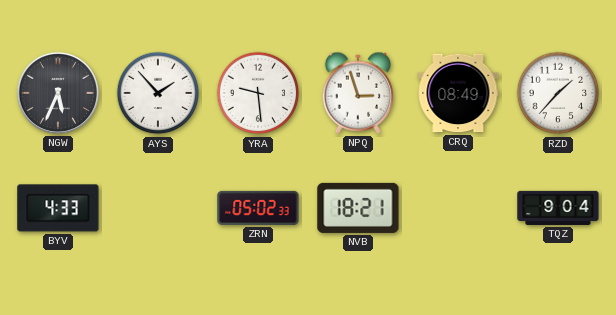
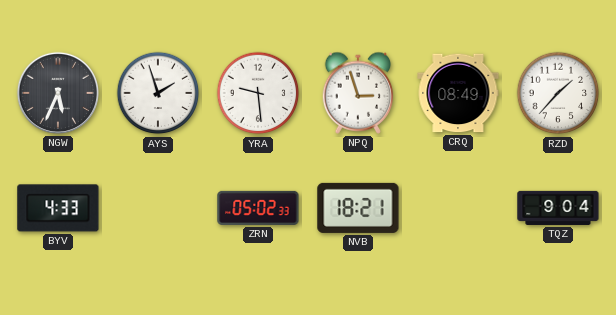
AYS: 1:53 -> 1:57 (158, 93)
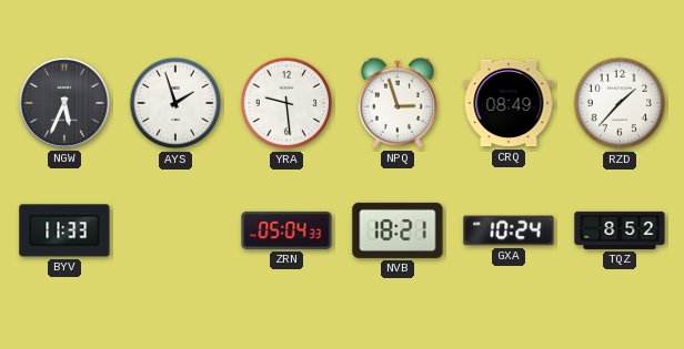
BYV: 4:33 -> 11:33 (64, 230)
ZRN: 05:02 -> 05:04 (286, 230)
GXA: none -> 10:24 (509, 230)
TQZ: 9:04 -> 8:52 (620, 230)
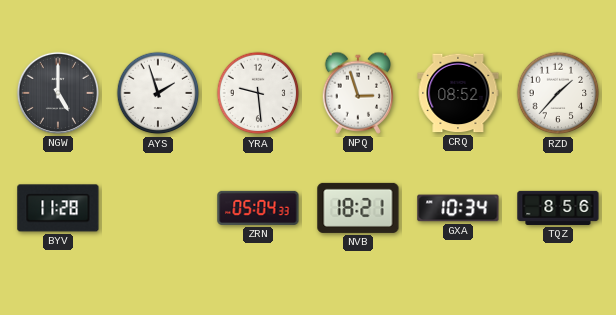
NGW: 5:34 -> 5:00 (58, 93)
CRQ: 08:49 -> 08:52 (458, 93)
BYV: 11:33 -> 11:28 (58, 208)
GXA: 10:24 -> 10:34 (458, 208)
TQZ: 8:52 -> 8:56 (558, 208)
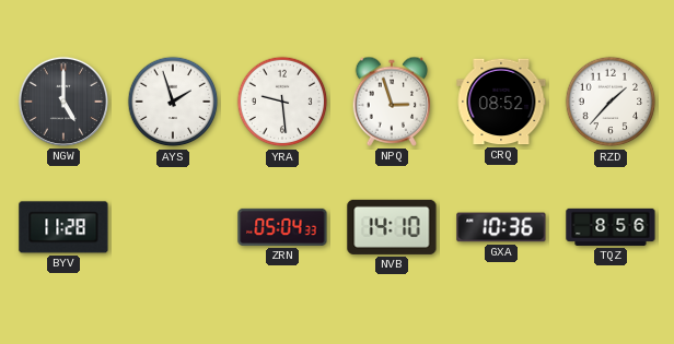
NVB: 18:21 -> 14:10 (392, 227)
GXA: 10:34 -> 10:36 (501, 227)
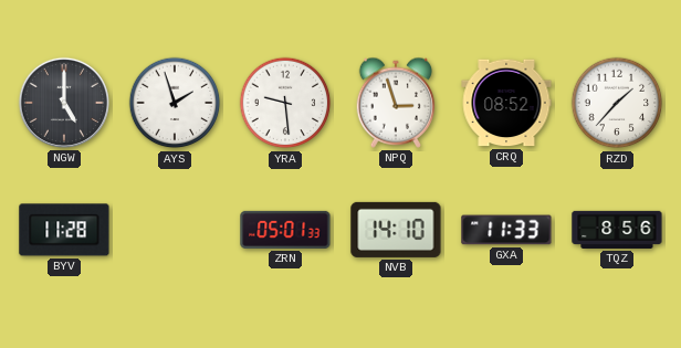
ZRN: 05:04 -> 05:01 (285, 230)
GXA: 10:36 -> 11:33 (506, 230)
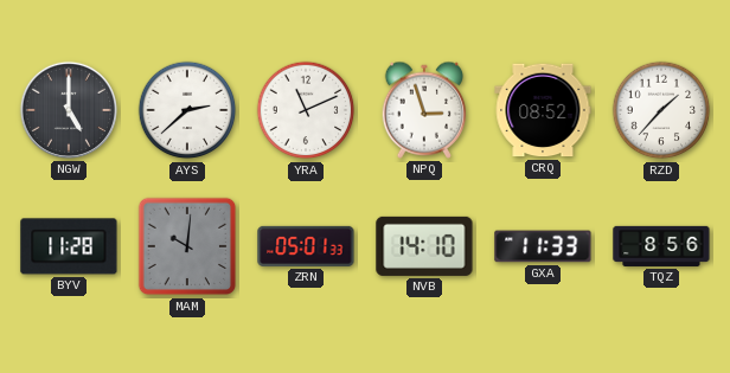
AYS: 1:57 -> 2:38 (187, 110)
YRA: 9:29 -> 11:11 (306, 110)
MAM: none -> 10:01 (187, 246)
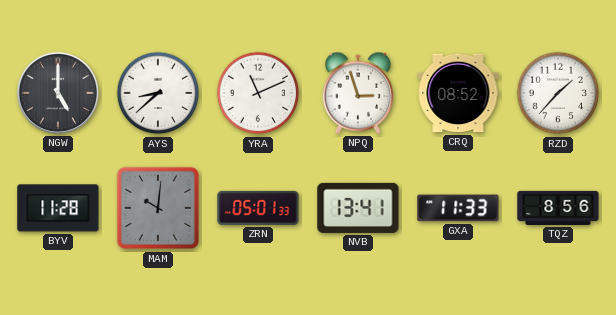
AYS: 2:38 -> 8:38 (158, 93)
NVB: 14:10 -> 13:41 (358, 208)
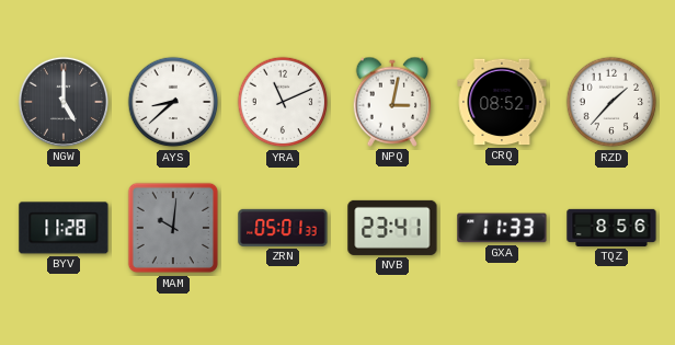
NPQ: 2:57 -> 3:02 (392, 102)
NVB: 13:41 -> 23:41 (392, 228)
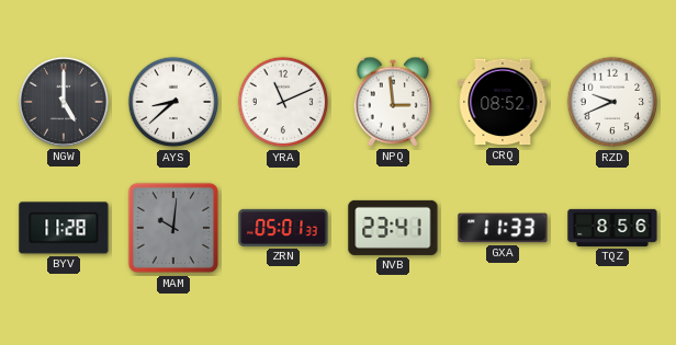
NPQ: 3:02 -> 2:59 (393, 102)
RZD: 1:37 -> 9:41 (612, 102)
